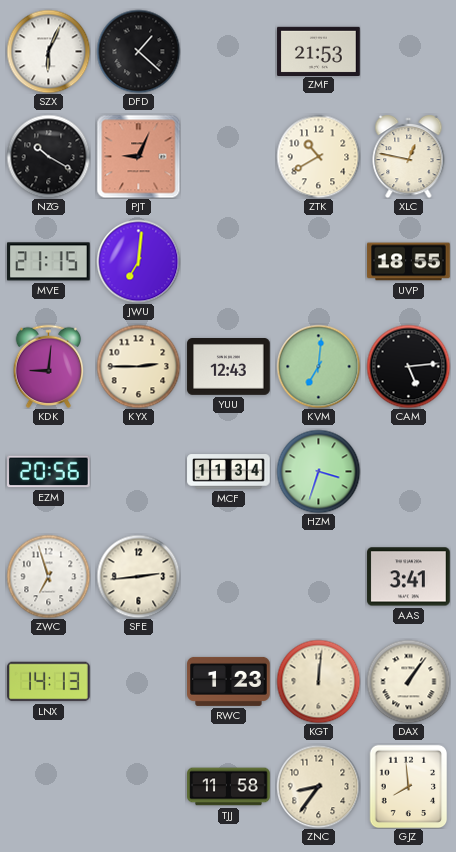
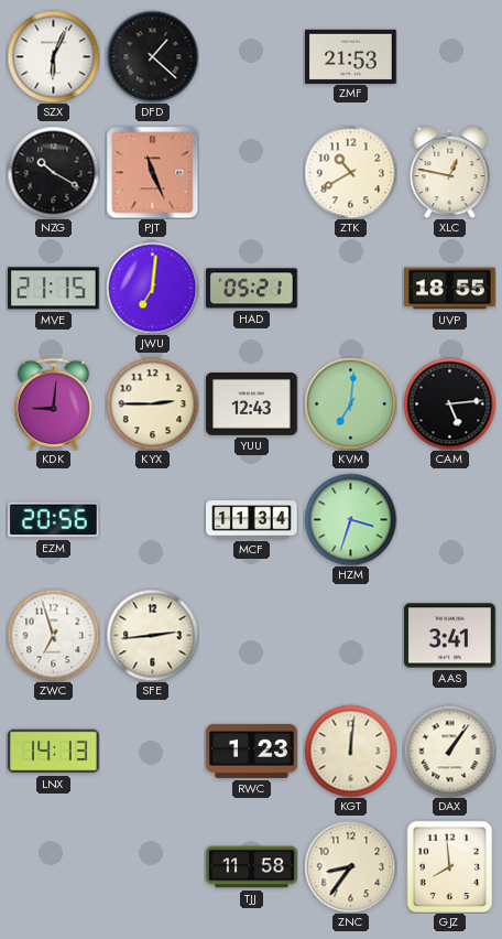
PJT: 9:04 -> 11:26 (152, 172)
HAD: none -> 05:21 (252, 289)
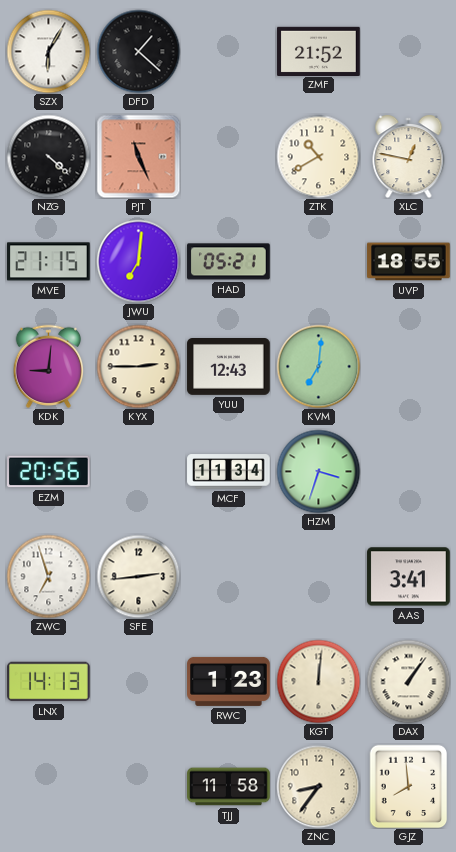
SZX: 6:04 -> 6:05 (48, 51)
ZMF: 21:53 -> 21:52 (319, 51)
NZG: 10:20 -> 4:22 (48, 156)
CAM: 5:14 -> none (449, 403)
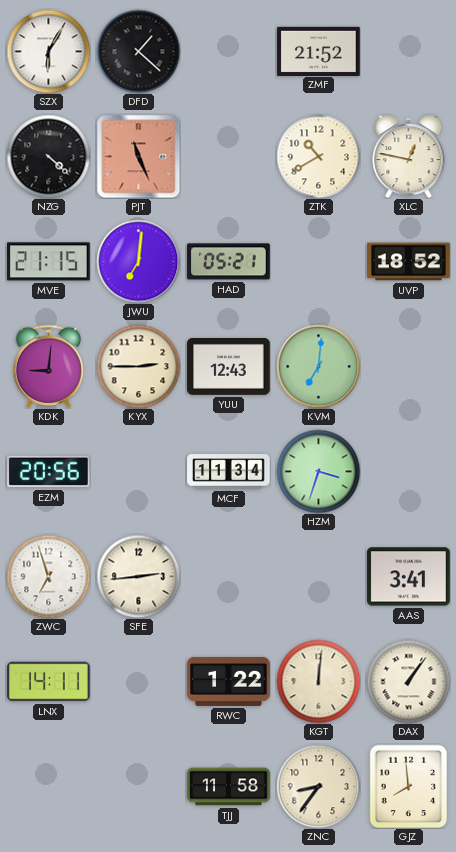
UVP: 18:55 -> 18:52 (409, 262)
LNX: 14:13 -> 14:11 (49, 682)
RWC: 1:23 -> 1:22 (229, 681)
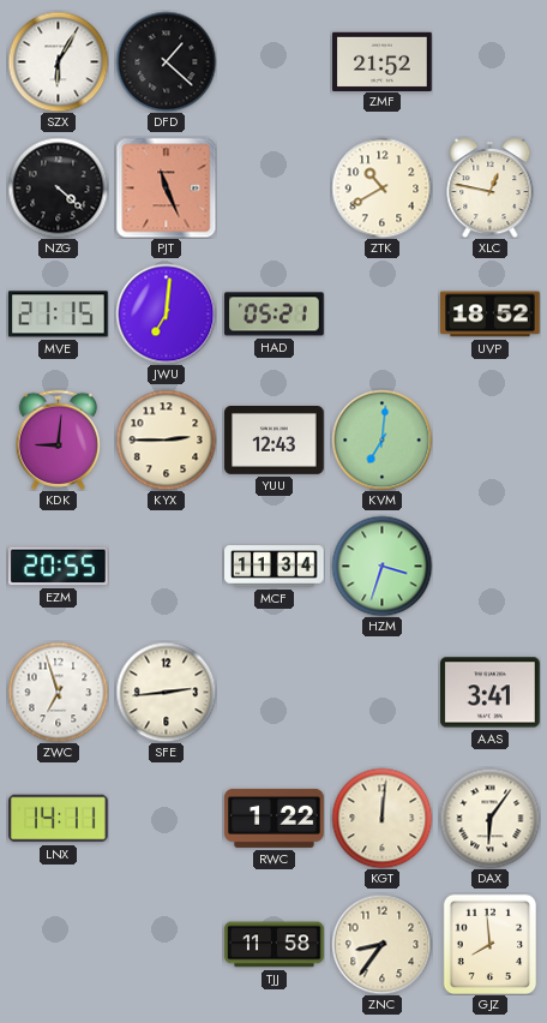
EZM: 20:56 -> 20:55 (59, 567)
DAX: 1:06 -> 6:06 (489, 818)
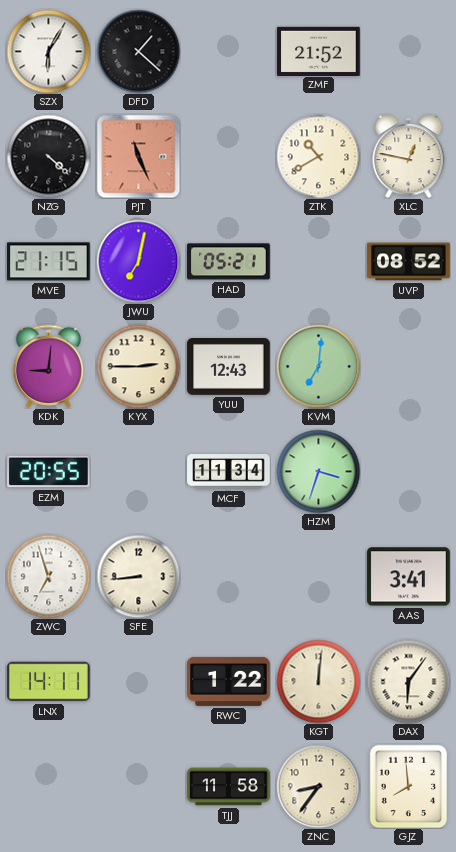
JWU: 7:01 -> 7:02 (138, 261)
UVP: 18:52 -> 08:52 (409, 262)
SFE: 2:44 -> 8:44 (138, 576)
